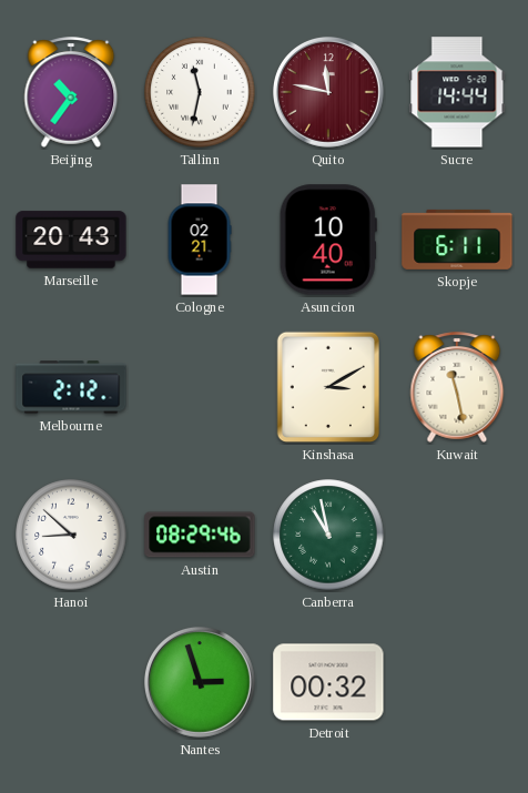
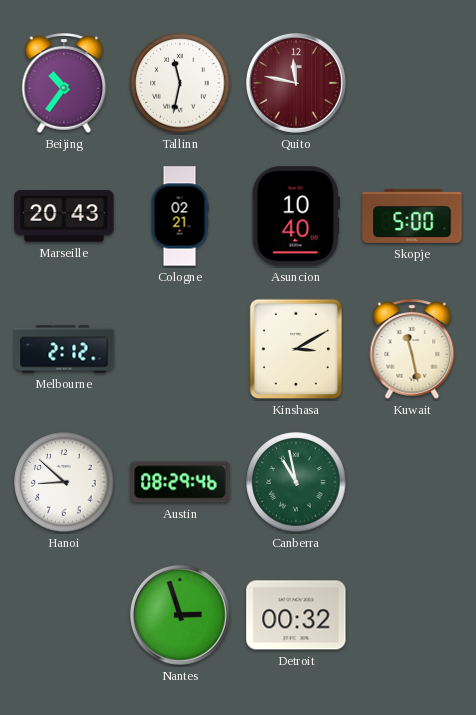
Sucre: 14:44 -> none (457, 92)
Skopje: 6:11 -> 5:00 (412, 216)
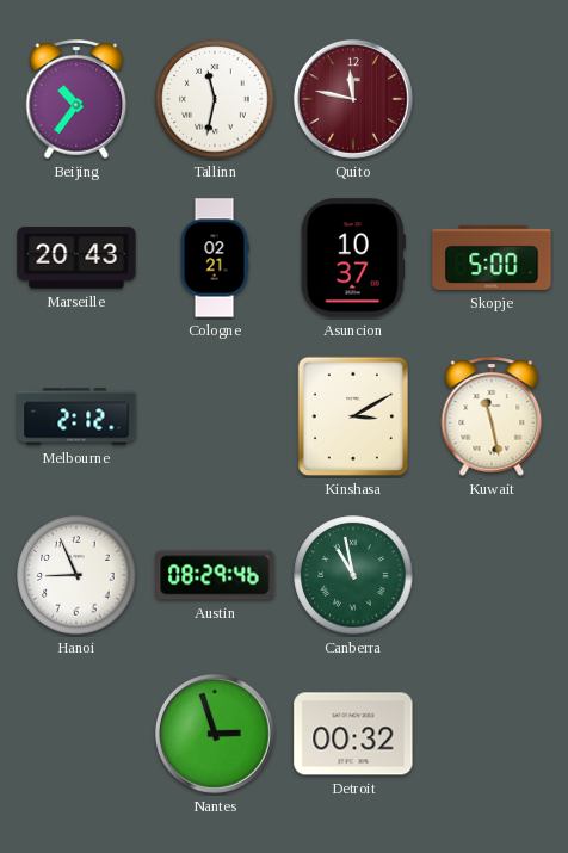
Asuncion: 10:40 -> 10:37 (353, 258)
Hanoi: 8:52 -> 8:56 (76, 575)
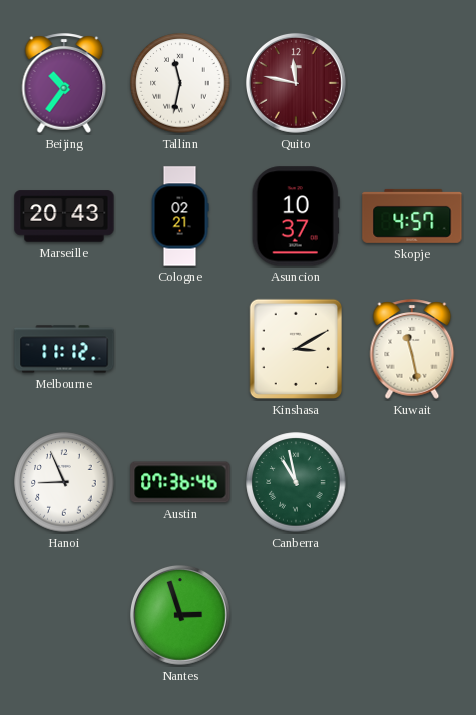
Skopje: 5:00 -> 4:57 (412, 216)
Melbourne: 2:12 -> 11:12 (64, 349)
Austin: 08:29 -> 07:36 (180, 482)
Detroit: 00:32 -> none (353, 734)
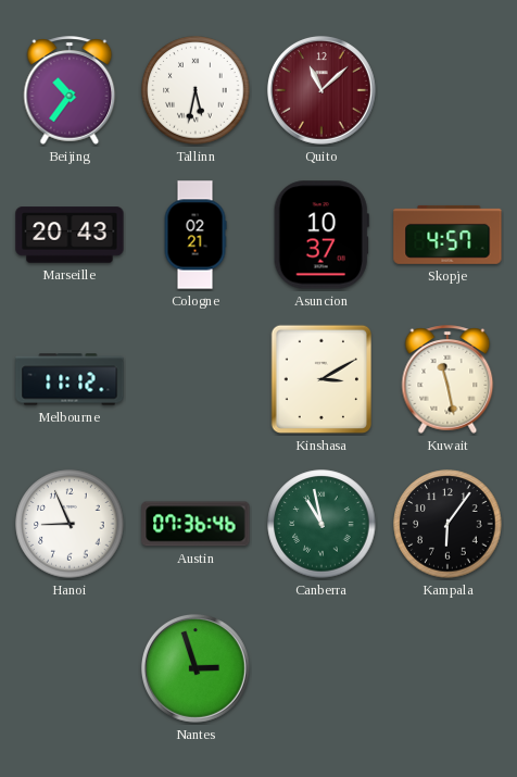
Tallinn: 11:32 -> 5:32 (196, 90)
Quito: 11:47 -> 11:08 (321, 90)
Kampala: none -> 6:06 (447, 524)
